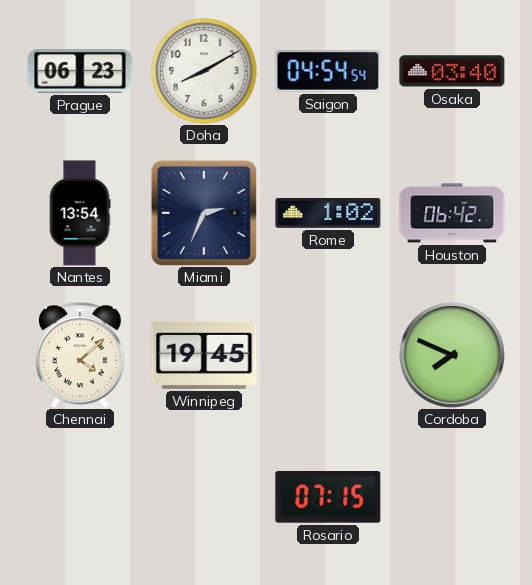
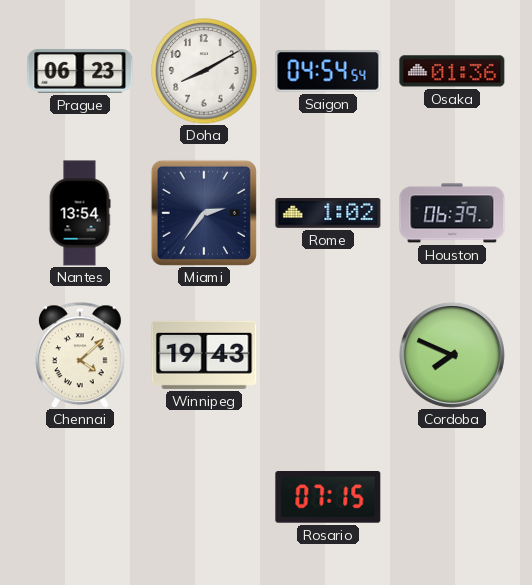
Osaka: 03:40 -> 01:36 (452, 71)
Miami: 2:34 -> 2:36 (204, 213)
Houston: 06:42 -> 06:39 (452, 213)
Winnipeg: 19:45 -> 19:43 (204, 355)
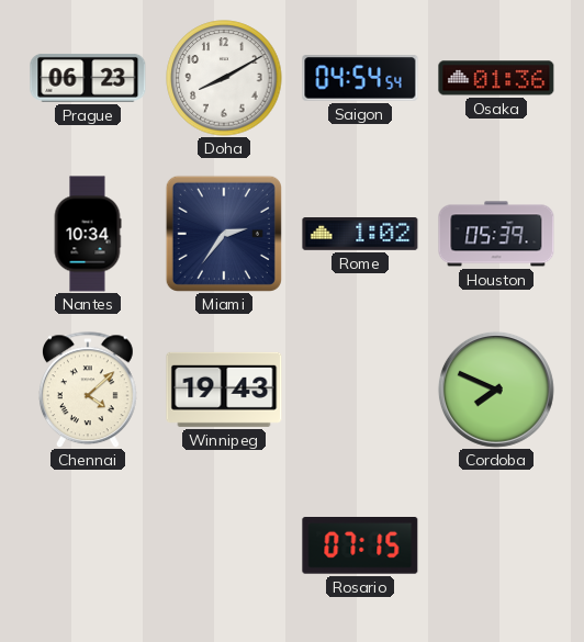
Nantes: 13:54 -> 10:34 (88, 234)
Houston: 06:39 -> 05:39 (496, 234)
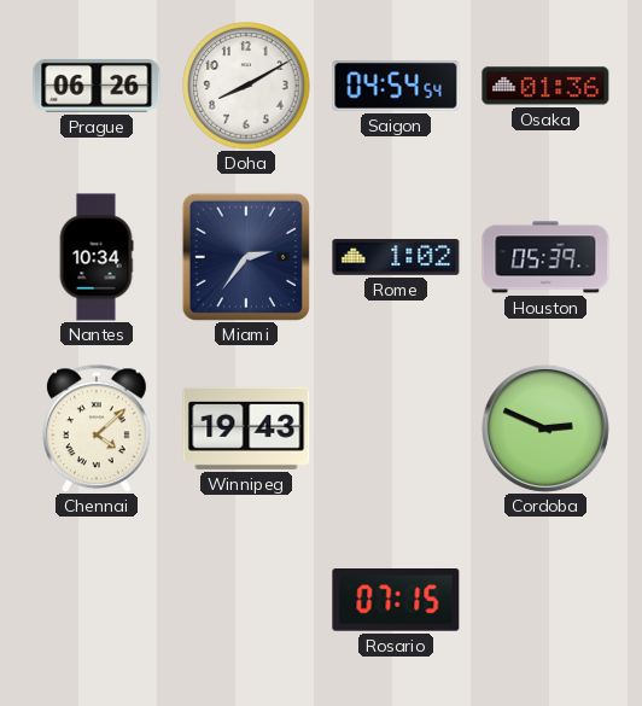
Prague: 06:23 -> 06:26 (97, 86)
Cordoba: 7:49 -> 2:49 (545, 428)
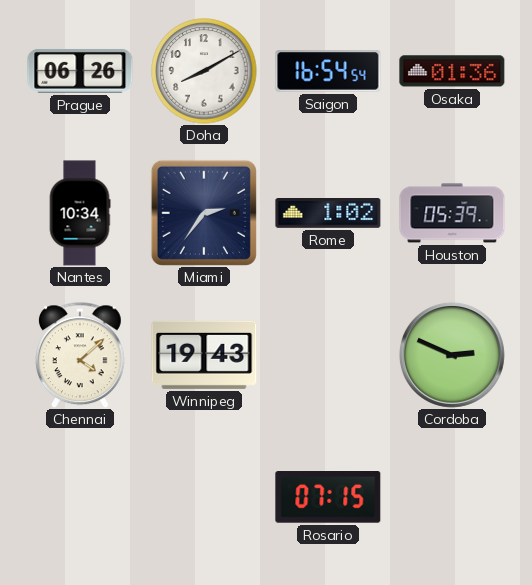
Saigon: 04:54 -> 16:54 (328, 71)
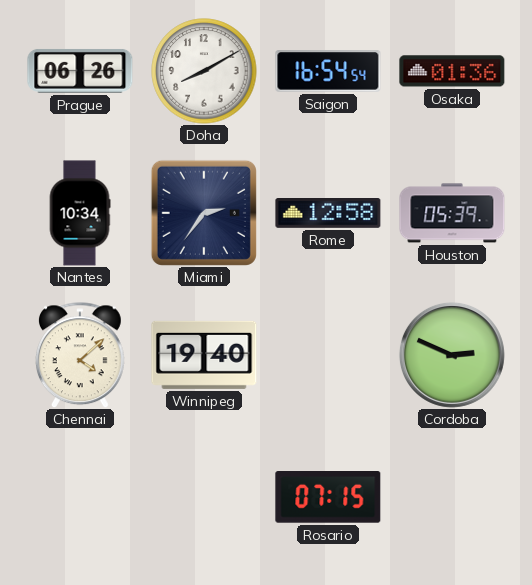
Rome: 1:02 -> 12:58 (328, 214)
Winnipeg: 19:43 -> 19:40 (204, 355)
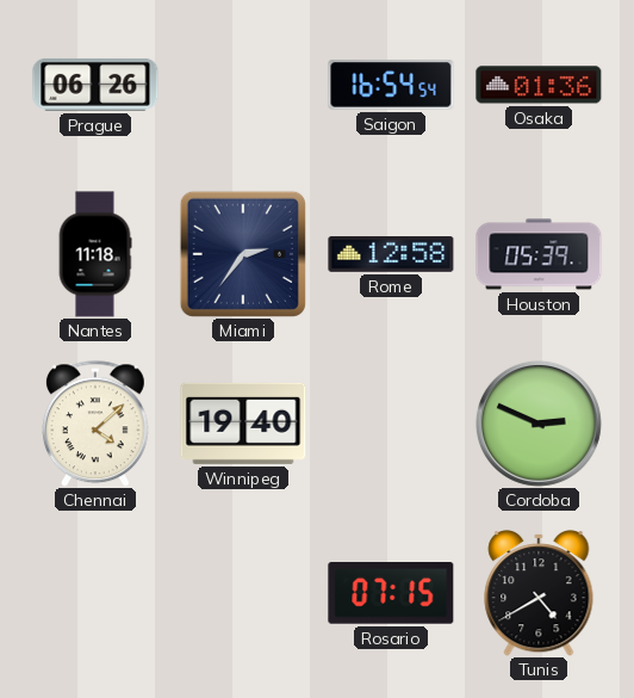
Doha: 8:10 -> none (204, 71)
Nantes: 10:34 -> 11:18 (95, 254)
Tunis: none -> 4:40 (539, 593)
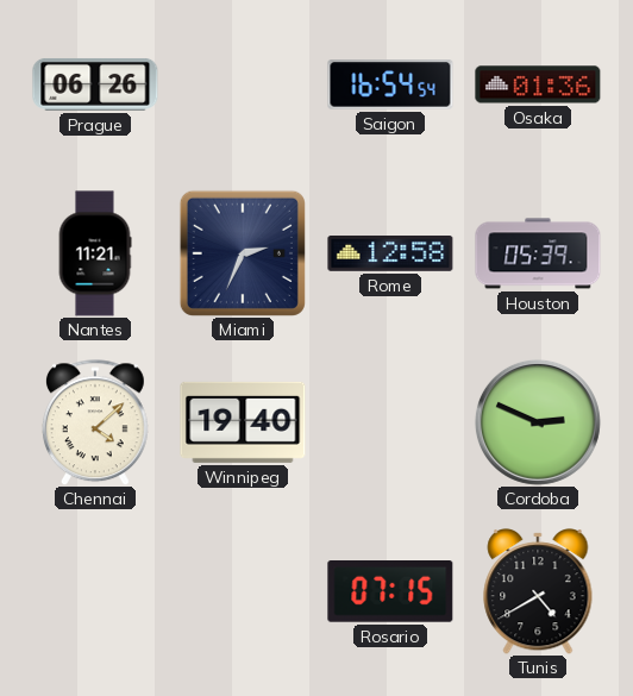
Nantes: 11:18 -> 11:21 (95, 253)
Miami: 2:36 -> 2:34 (243, 253)
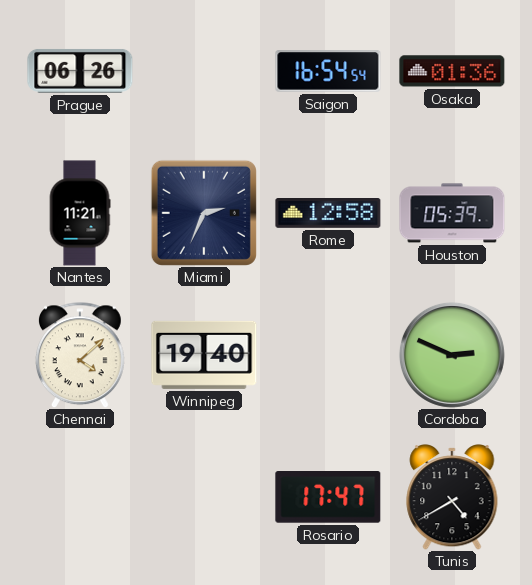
Rosario: 07:15 -> 17:47 (328, 498)
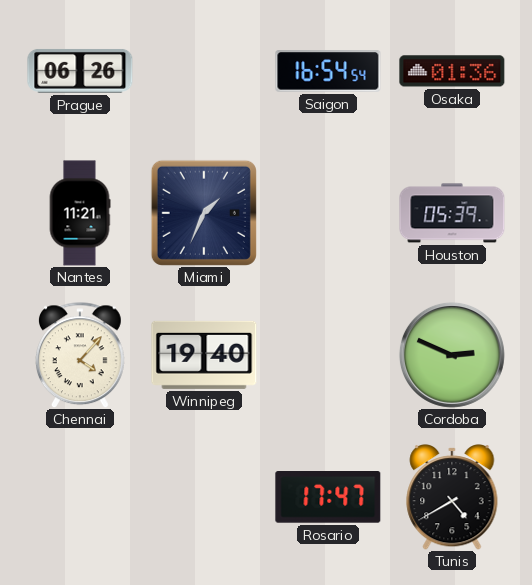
Miami: 2:34 -> 1:34 (204, 213)
Rome: 12:58 -> none (328, 214)
Chennai: 4:08 -> 4:07 (80, 355)
